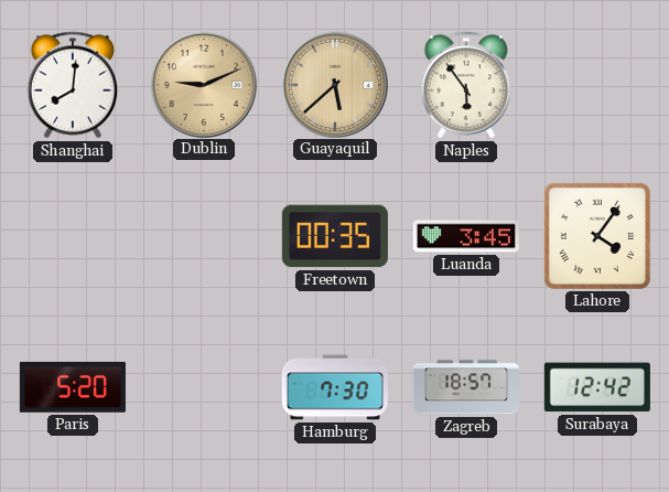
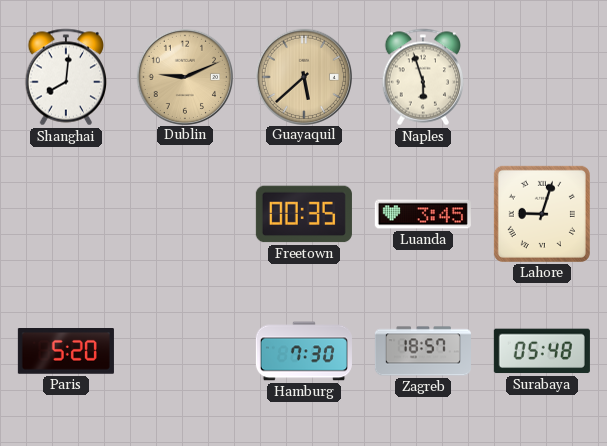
Naples: 5:54 -> 5:57 (422, 77)
Lahore: 4:06 -> 9:03 (542, 214)
Surabaya: 12:42 -> 05:48 (542, 351)
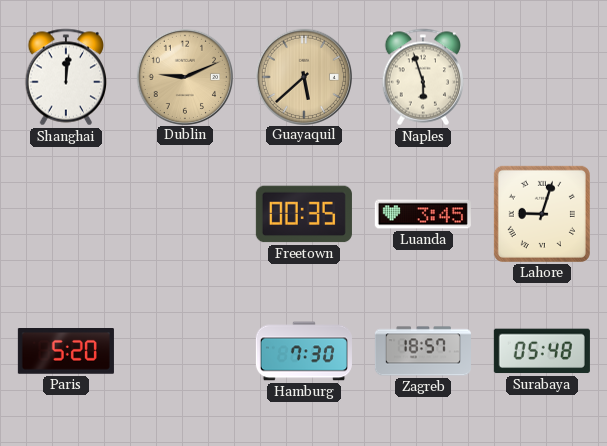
Shanghai: 8:01 -> 12:01 (65, 77)
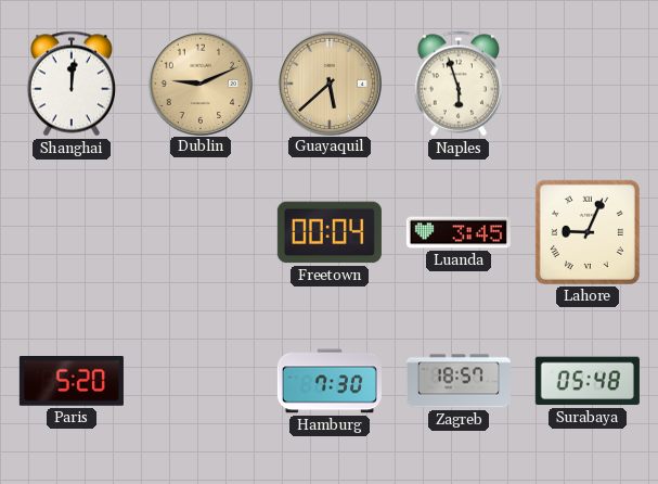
Freetown: 00:35 -> 00:04 (330, 232)
Lahore: 9:03 -> 9:04 (588, 232)
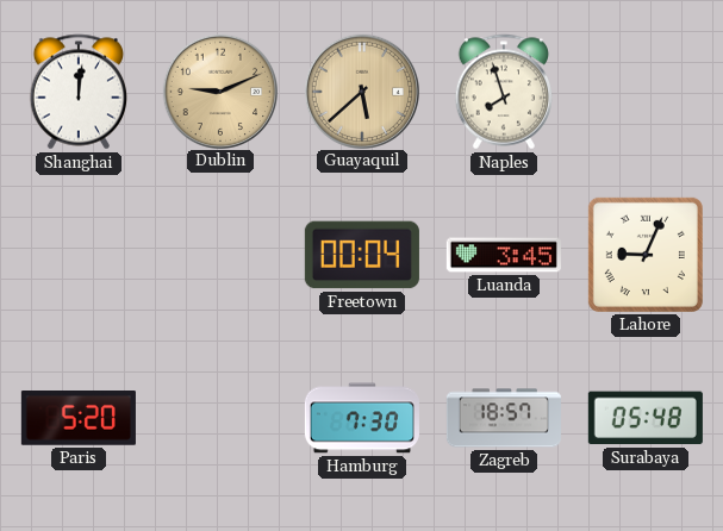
Naples: 5:57 -> 7:57 (503, 92)
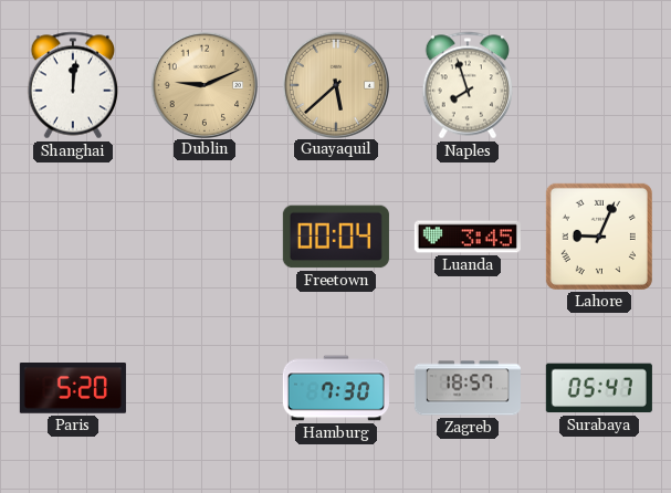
Surabaya: 05:48 -> 05:47 (599, 388)
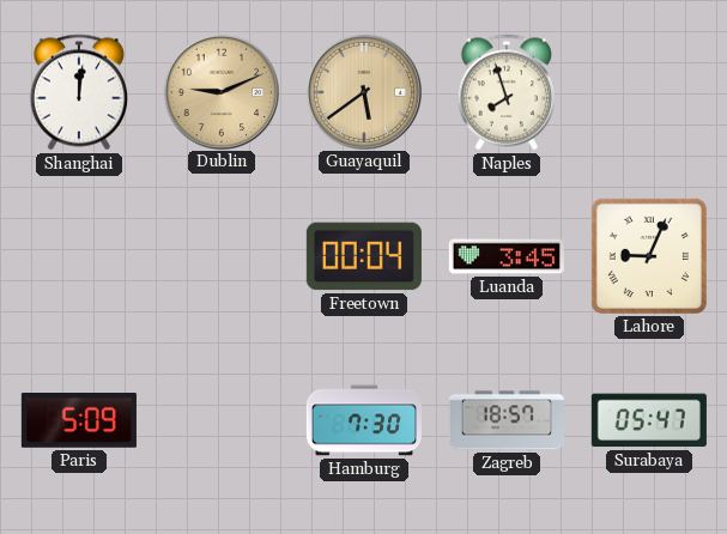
Guayaquil: 5:38 -> 5:39 (363, 91)
Paris: 5:20 -> 5:09 (79, 420)
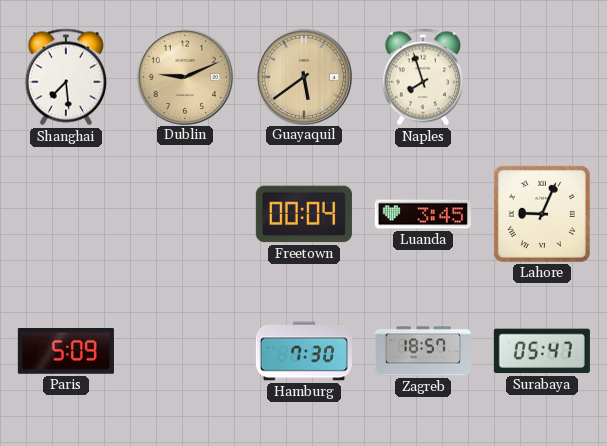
Shanghai: 12:01 -> 7:29 (65, 77)
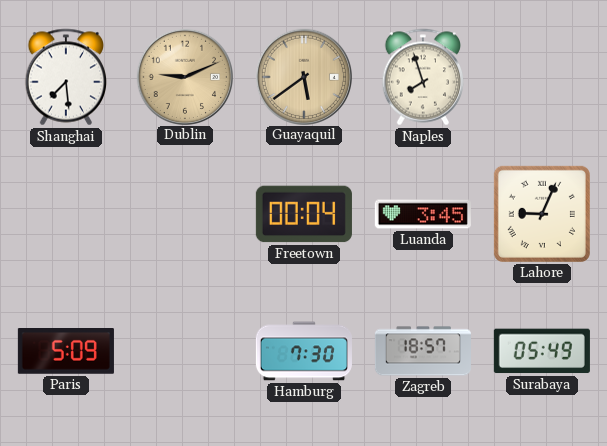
Surabaya: 05:47 -> 05:49 (542, 351)
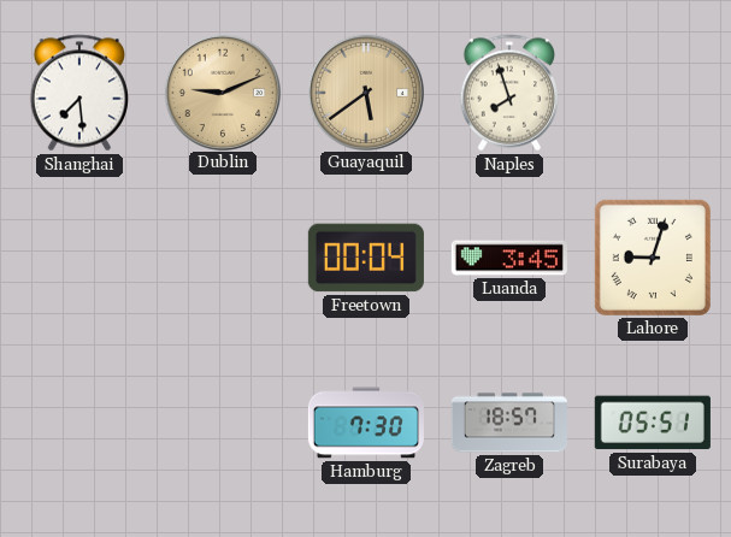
Lahore: 9:04 -> 9:03 (653, 258)
Paris: 5:09 -> none (66, 351)
Surabaya: 05:49 -> 05:51 (653, 423)
